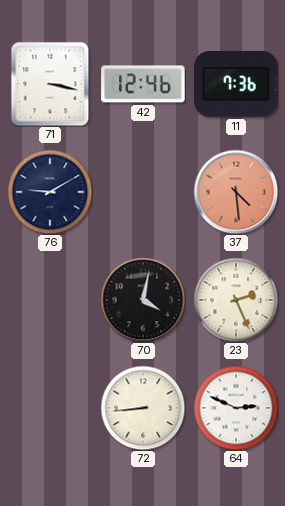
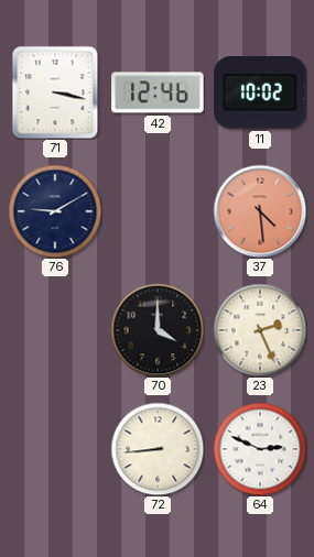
11: 7:36 -> 10:02 (260, 92)
70: 4:02 -> 4:00 (158, 330)
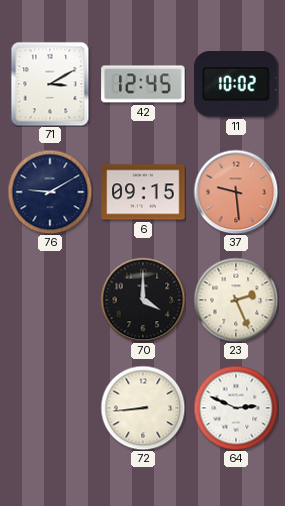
71: 3:17 -> 3:10 (50, 84)
42: 12:46 -> 12:45 (143, 84)
6: none -> 09:15 (143, 192)
37: 4:29 -> 9:29 (236, 192)
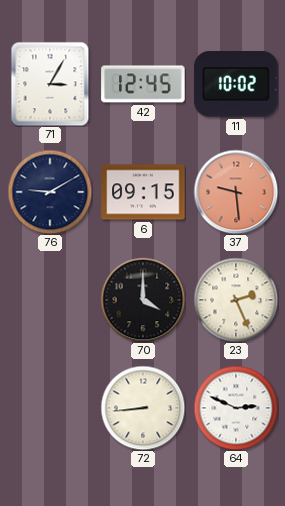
71: 3:10 -> 3:05 (50, 84)
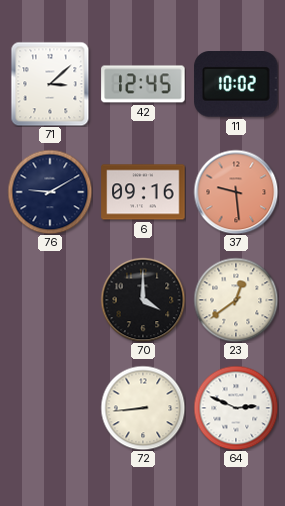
71: 3:05 -> 3:08 (50, 84)
6: 09:15 -> 09:16 (143, 192)
23: 2:26 -> 12:39 (236, 300)
